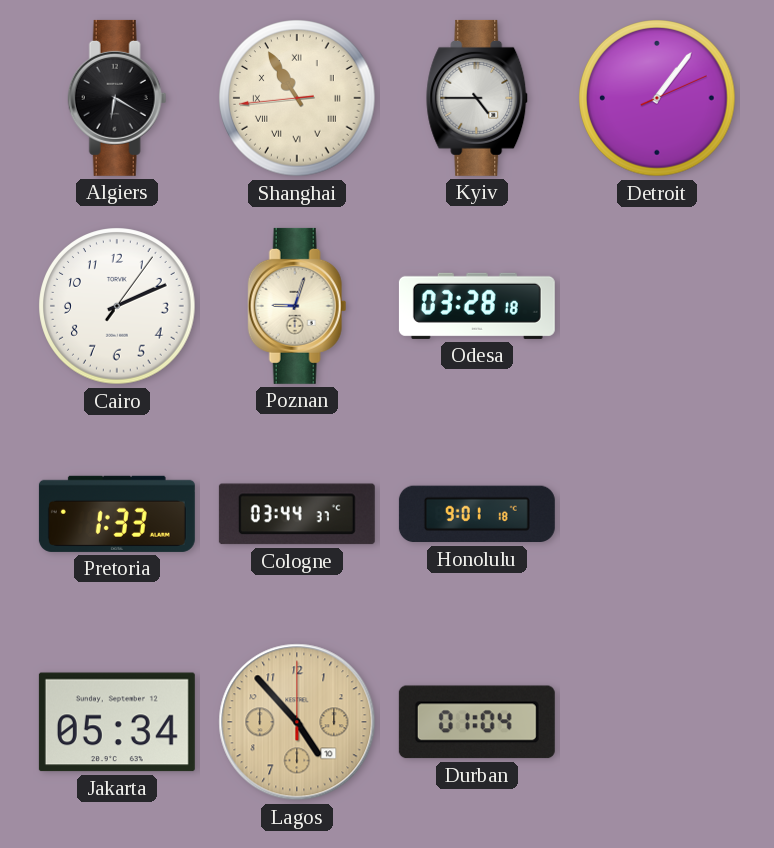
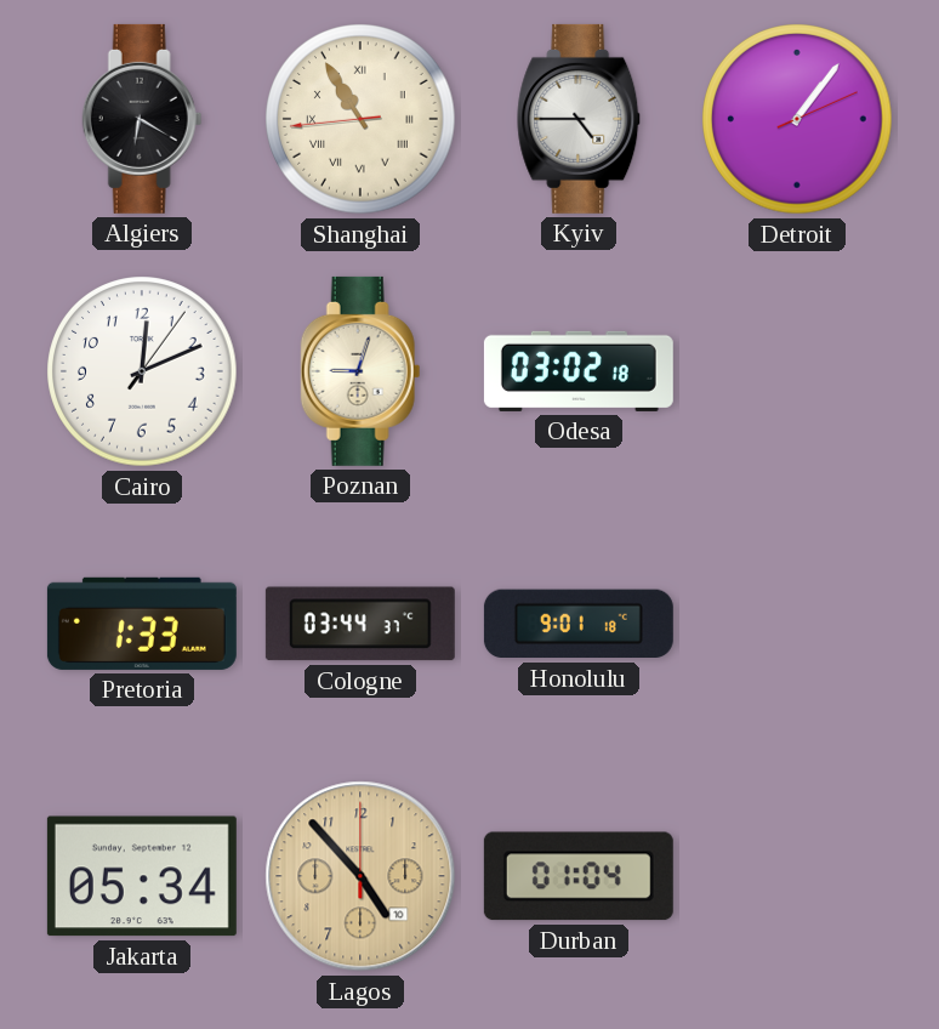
Cairo: 2:11 -> 12:11 (142, 371)
Odesa: 03:28 -> 03:02 (579, 371)
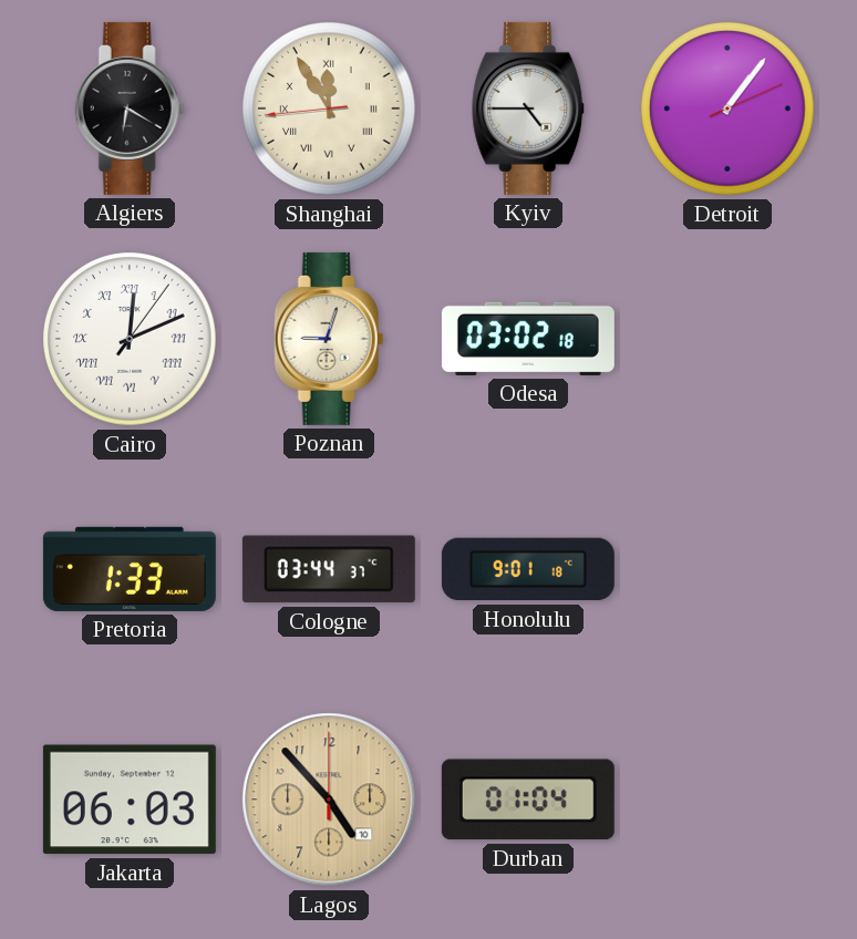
Shanghai: 10:54 -> 11:54 (329, 109)
Cairo numerals: Arabic -> Roman (130, 339)
Jakarta: 05:34 -> 06:03 (130, 799)
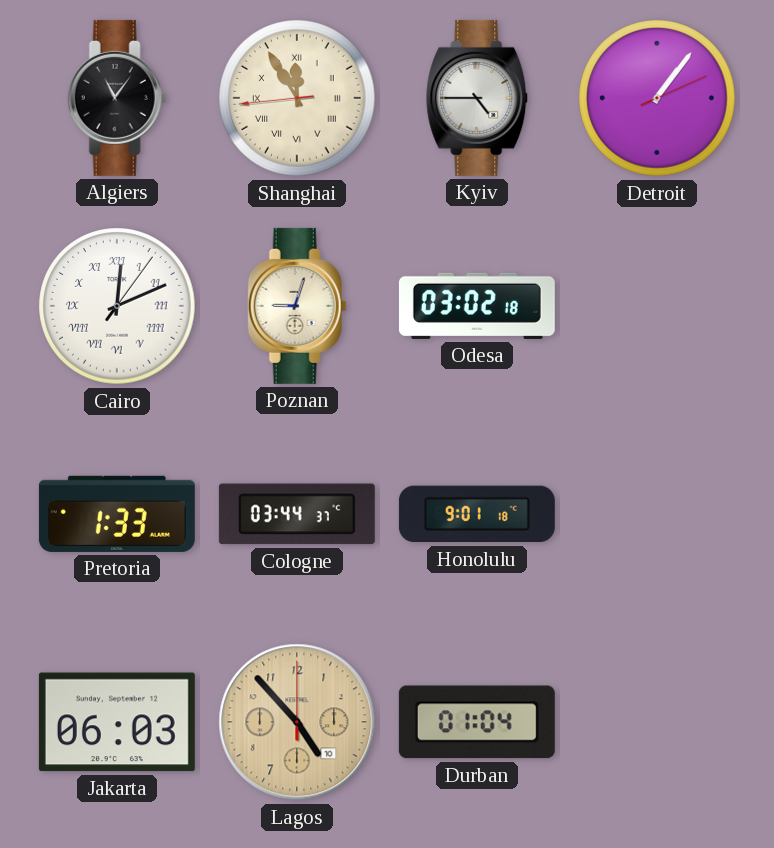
Algiers: 6:20 -> 11:06 (117, 98)
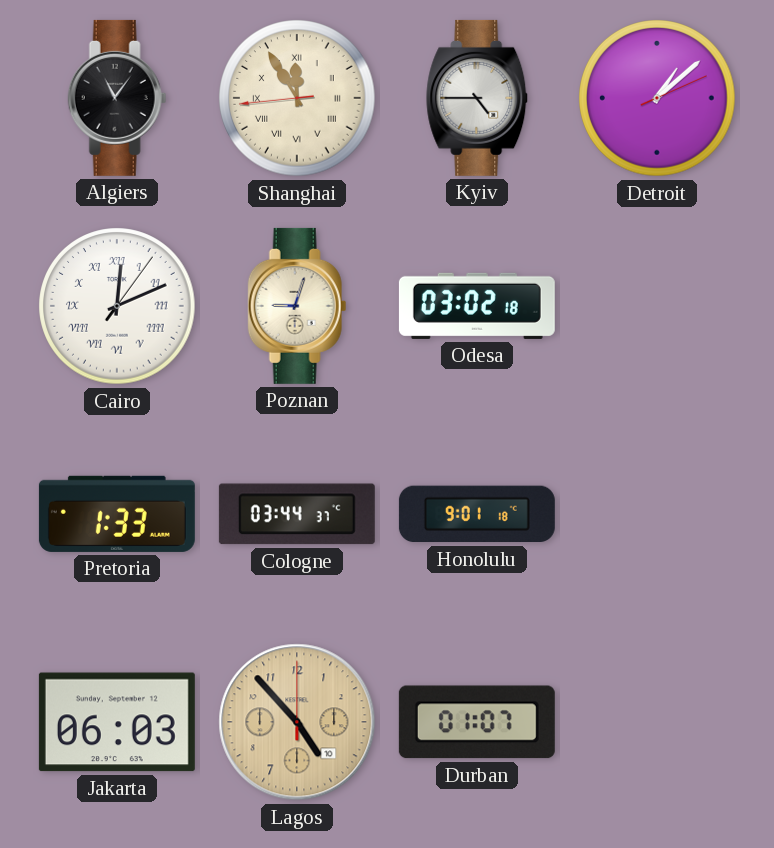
Detroit: 1:06 -> 1:08 (657, 98)
Durban: 01:04 -> 01:07 (477, 722)
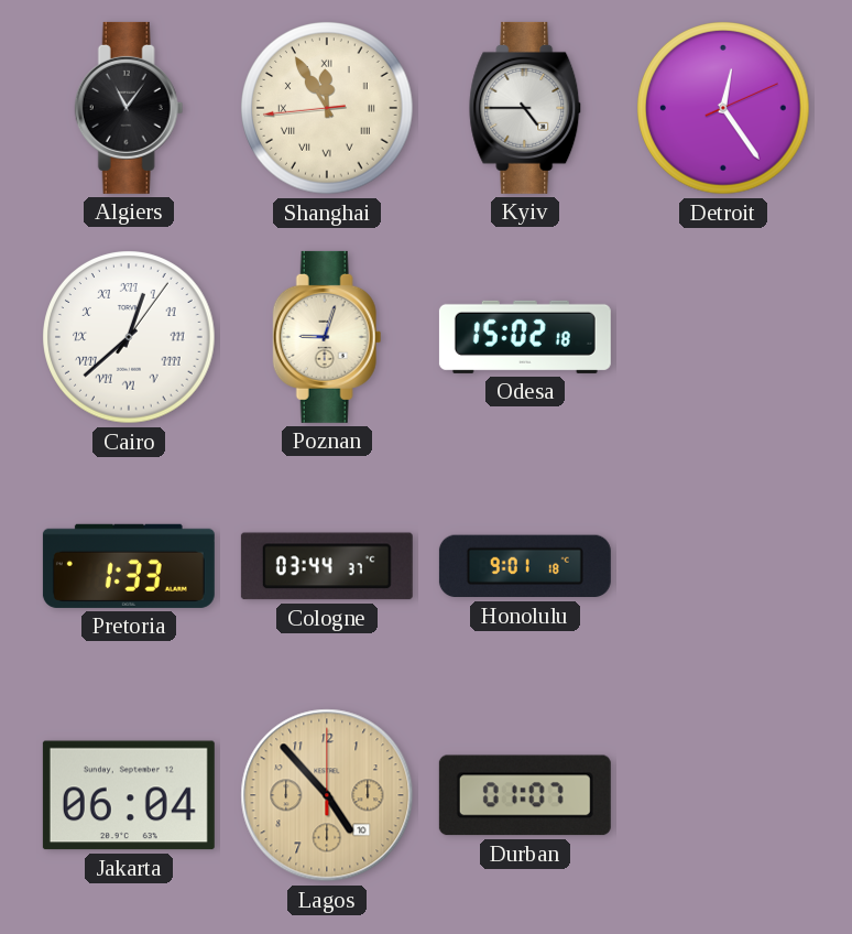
Detroit: 1:08 -> 12:24 (723, 108)
Cairo: 12:11 -> 12:38 (129, 337)
Odesa: 03:02 -> 15:02 (525, 337)
Jakarta: 06:03 -> 06:04 (129, 795)
